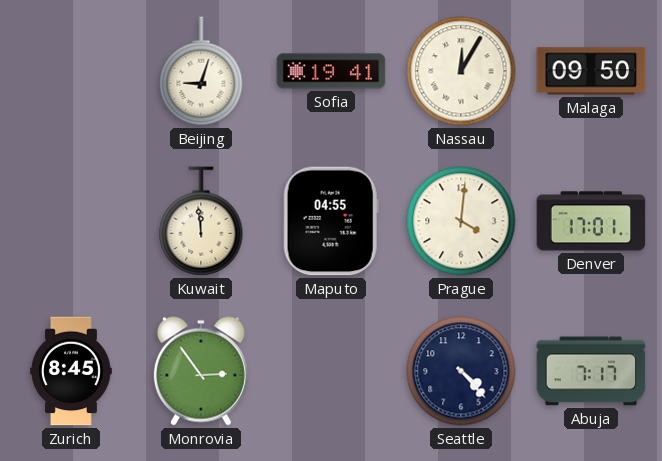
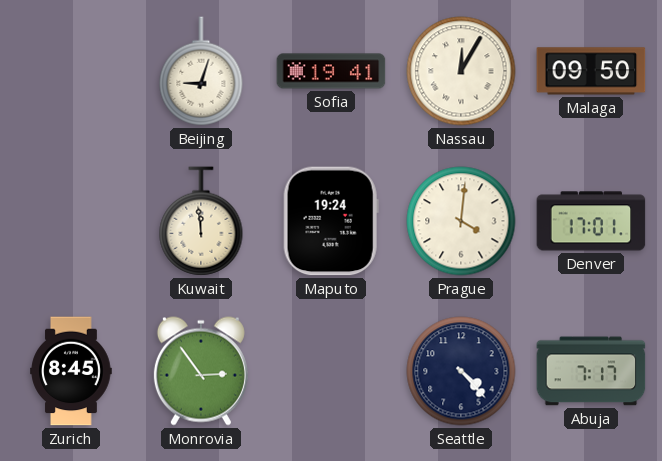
Maputo: 04:55 -> 19:24 (331, 221)
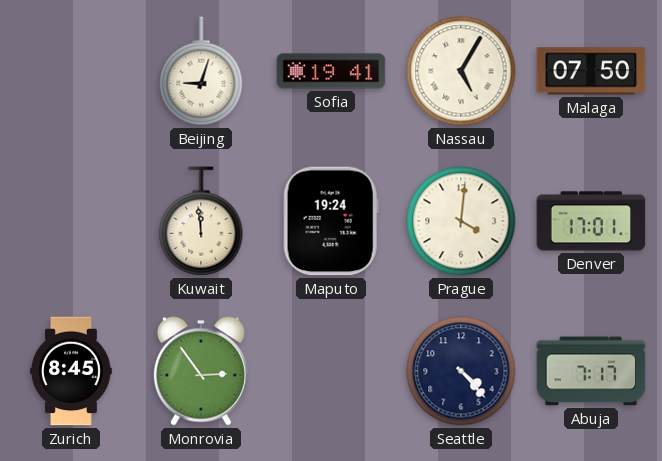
Nassau: 12:05 -> 5:05 (461, 71)
Malaga: 09:50 -> 07:50 (591, 71)
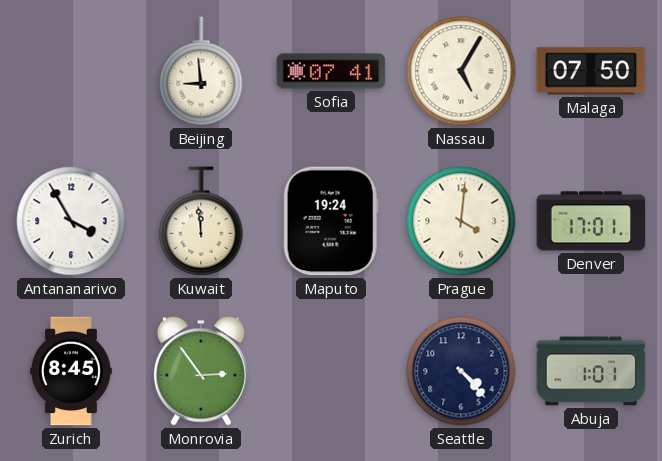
Beijing: 9:03 -> 8:59 (201, 71)
Sofia: 19:41 -> 07:41 (331, 71)
Antananarivo: none -> 3:55 (71, 221)
Abuja: 7:17 -> 1:01 (591, 371)
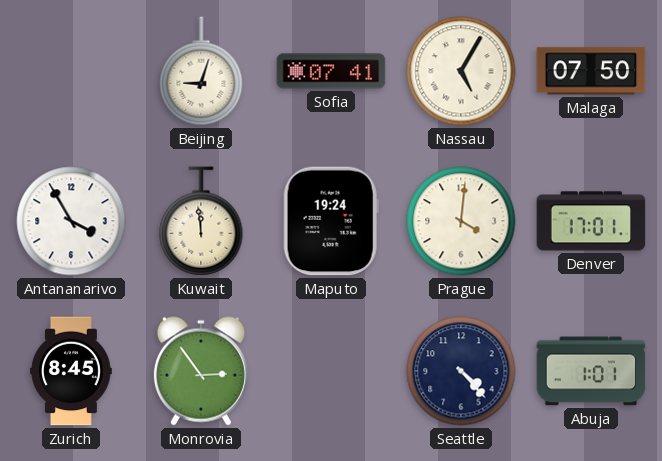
Beijing: 8:59 -> 9:03 (201, 71)
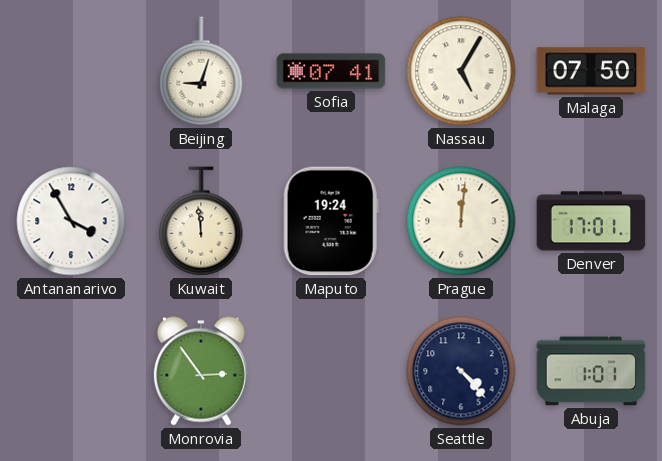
Prague: 4:01 -> 12:01 (461, 221)
Zurich: 8:45 -> none (71, 371)
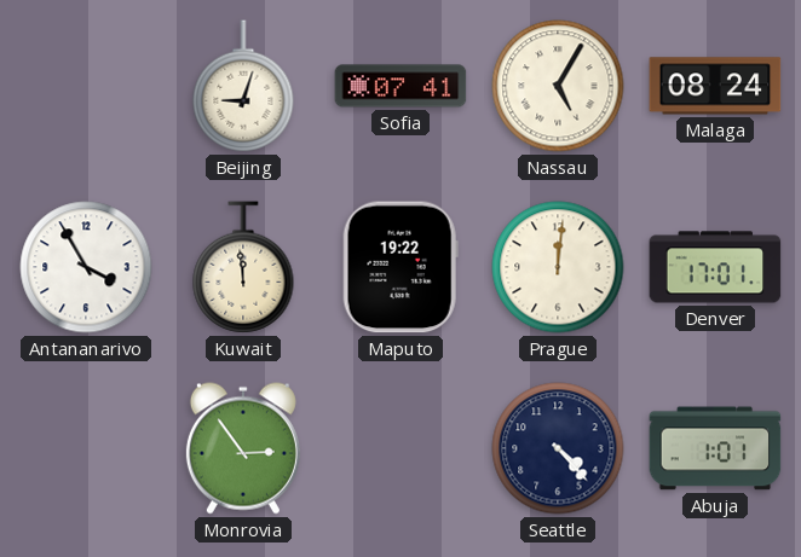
Malaga: 07:50 -> 08:24 (715, 86)
Maputo: 19:24 -> 19:22 (400, 267)
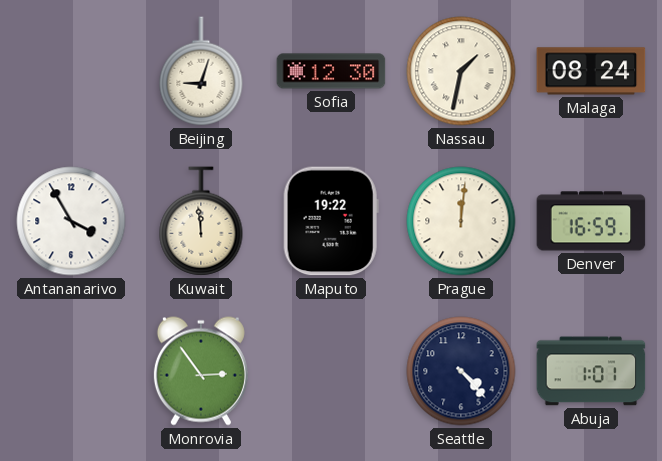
Sofia: 07:41 -> 12:30 (331, 71)
Nassau: 5:05 -> 1:32 (461, 71)
Denver: 17:01 -> 16:59 (591, 221)
